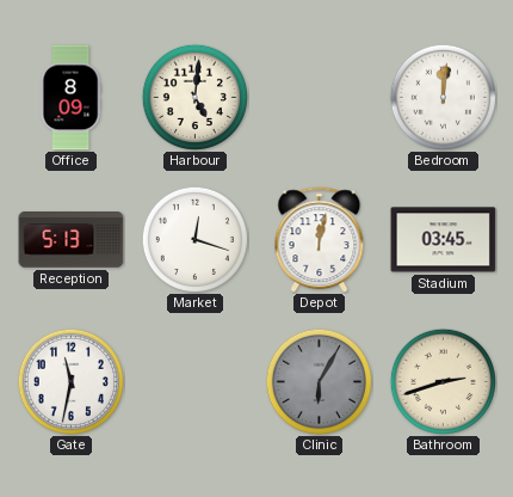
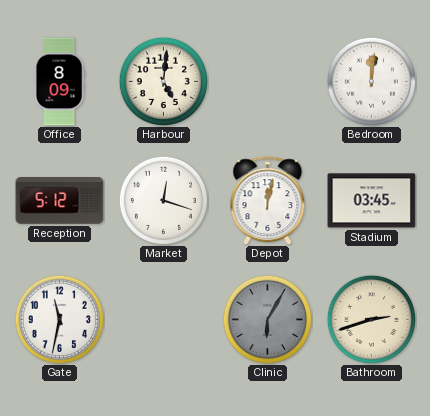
Reception: 5:13 -> 5:12 (60, 201)
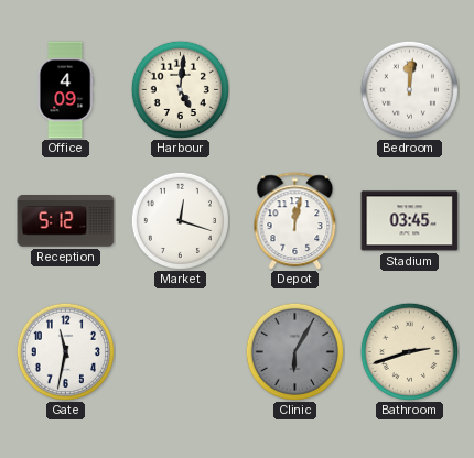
Office: 8:09 -> 4:09 (65, 90)
